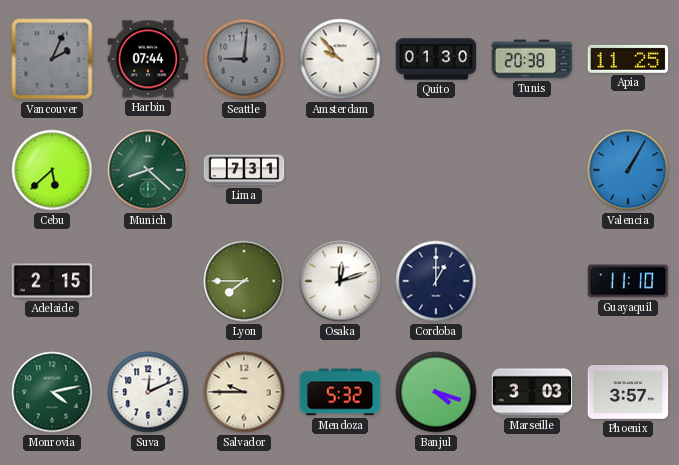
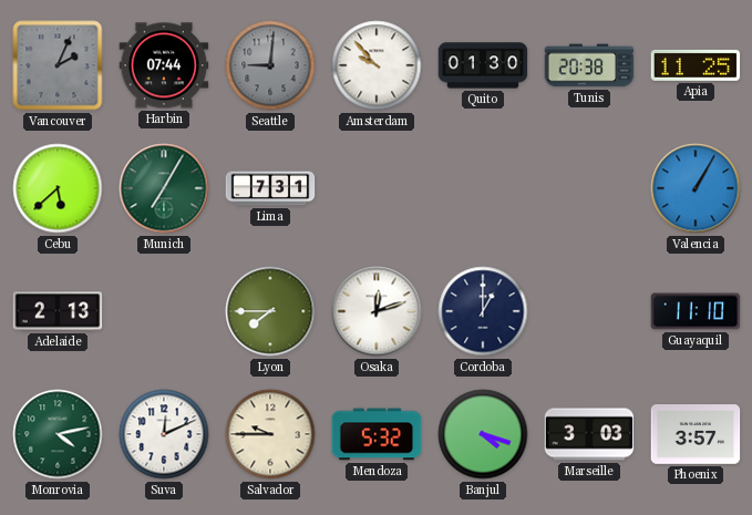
Munich: 8:22 -> 7:05 (164, 188)
Adelaide: 2:15 -> 2:13 (58, 311)
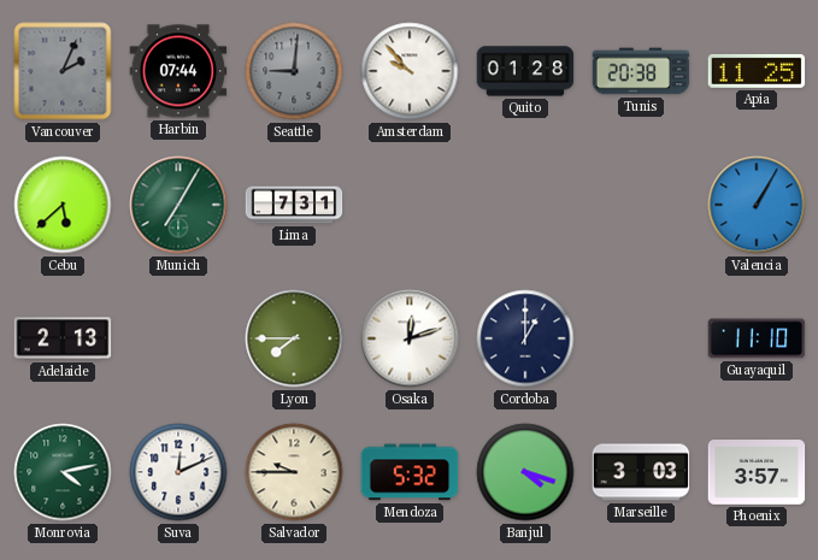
Quito: 01:30 -> 01:28 (525, 71)
